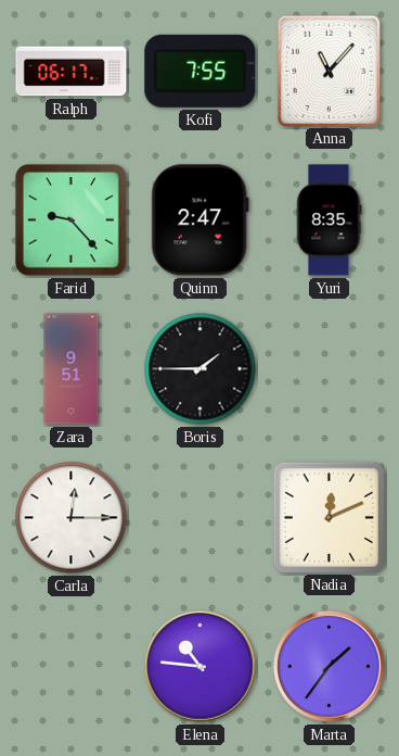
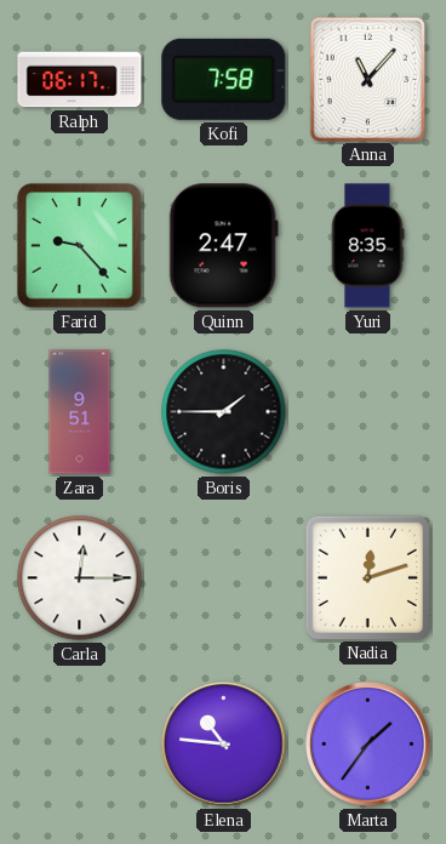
Kofi: 7:55 -> 7:58 (224, 79)
Nadia: 12:11 -> 12:12 (367, 577)
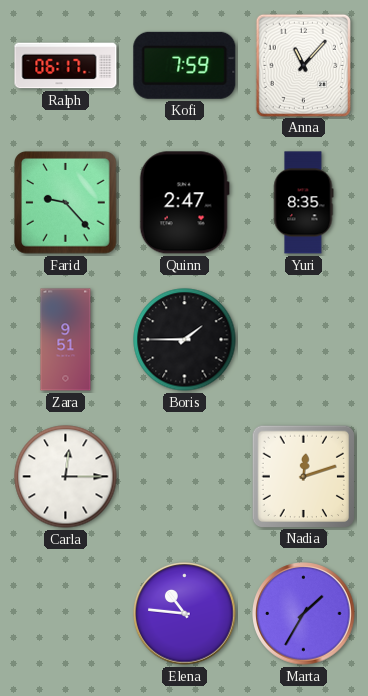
Kofi: 7:58 -> 7:59 (185, 65)
Marta: 1:36 -> 1:35 (304, 614)
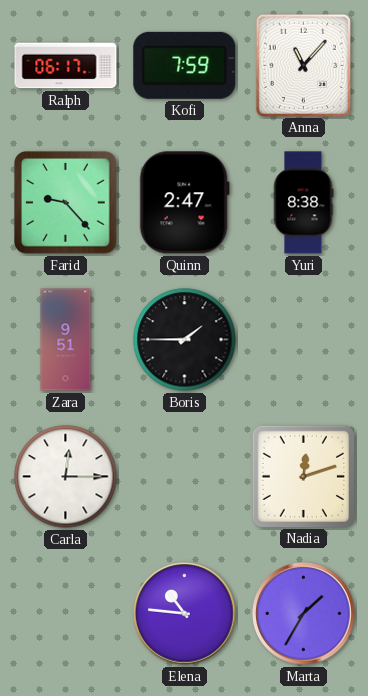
Yuri: 8:35 -> 8:38 (303, 203)
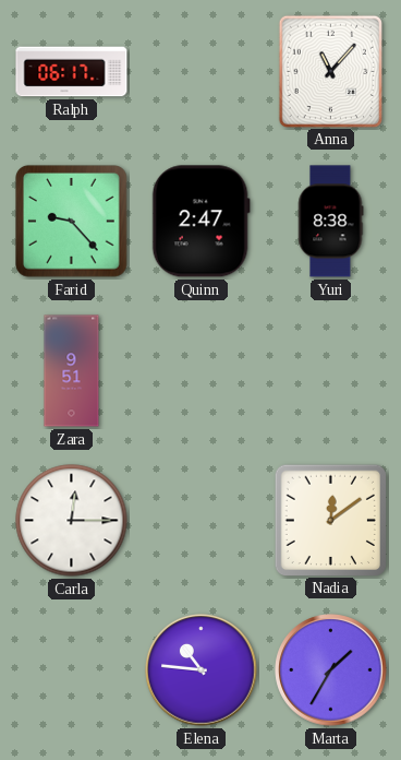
Kofi: 7:59 -> none (185, 65)
Boris: 1:45 -> none (185, 340)
Nadia: 12:12 -> 12:09 (330, 520)
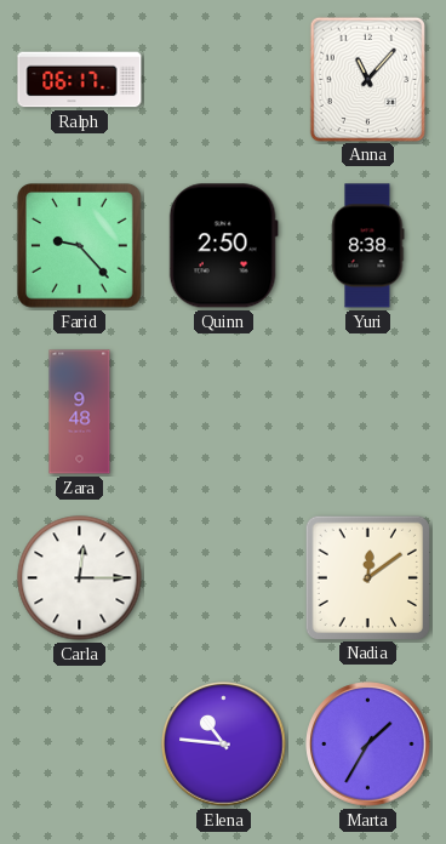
Quinn: 2:47 -> 2:50 (223, 246)
Zara: 9:51 -> 9:48 (80, 412)
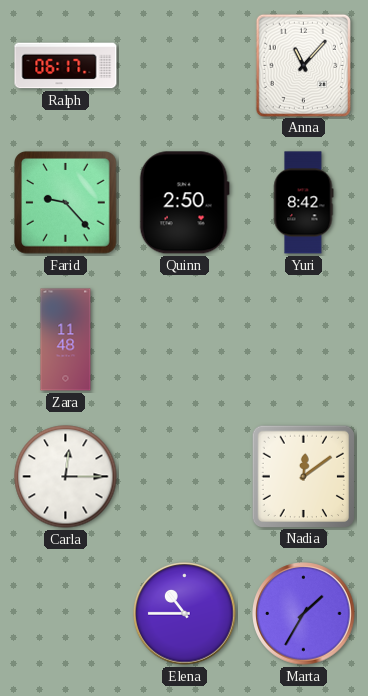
Yuri: 8:38 -> 8:42 (303, 203)
Zara: 9:48 -> 11:48 (66, 340)
Elena: 10:46 -> 10:45 (185, 614)
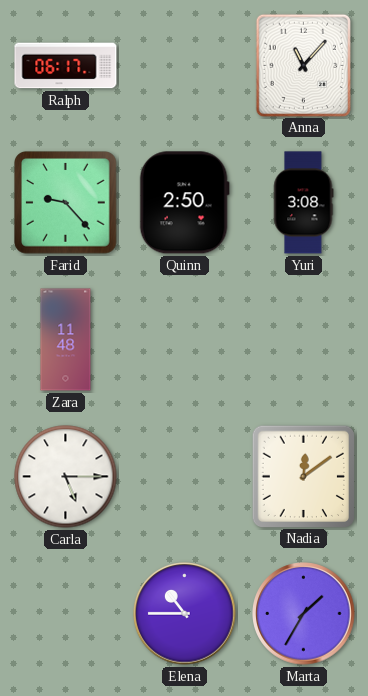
Yuri: 8:42 -> 3:08 (303, 203)
Carla: 12:15 -> 5:15 (66, 477)
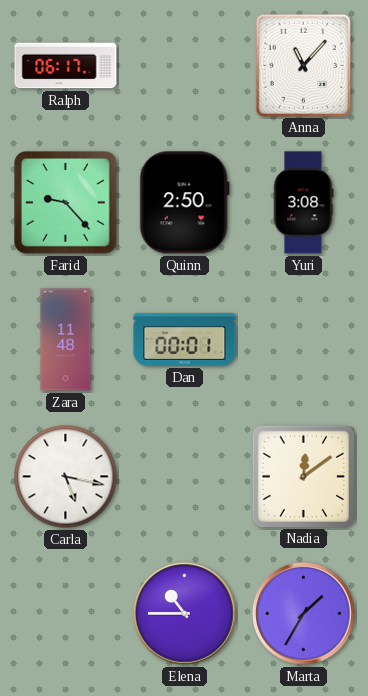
Dan: none -> 00:01 (185, 339)
Carla: 5:15 -> 5:17 (66, 477)
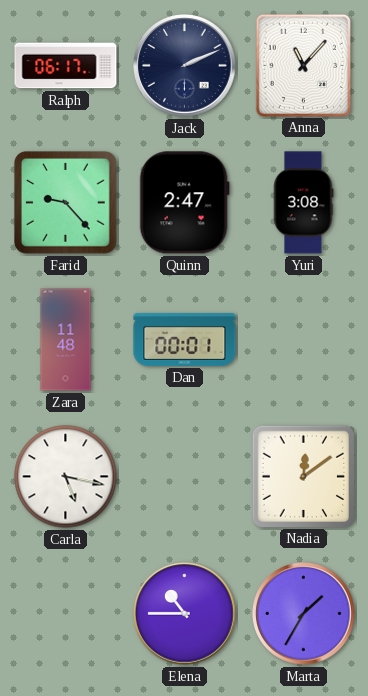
Jack: none -> 2:11 (185, 66)
Quinn: 2:50 -> 2:47 (184, 203)
